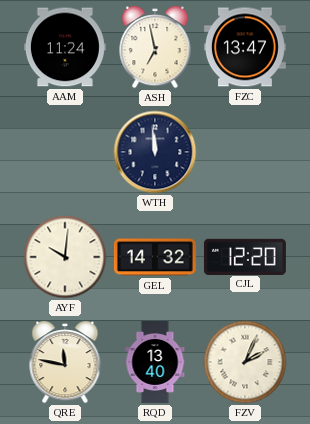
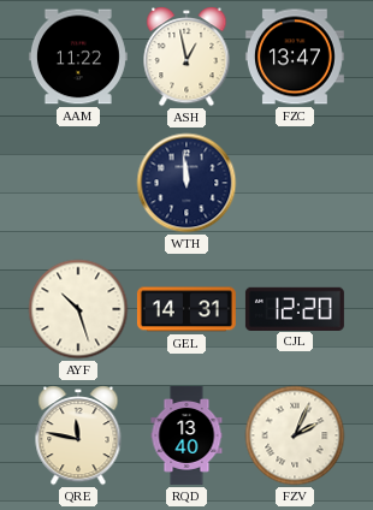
AAM: 11:24 -> 11:22 (78, 57)
ASH: 6:58 -> 12:58 (186, 57)
AYF: 10:01 -> 10:27 (78, 309)
GEL: 14:32 -> 14:31 (186, 309)
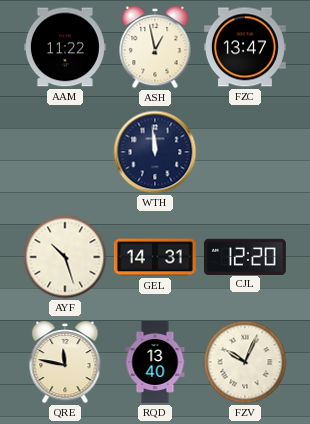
FZV: 2:04 -> 10:04 (245, 362)
